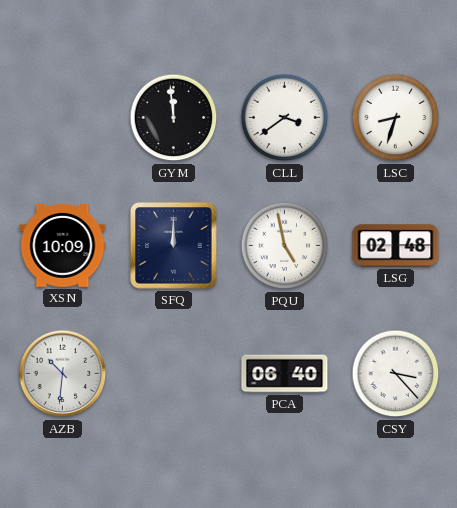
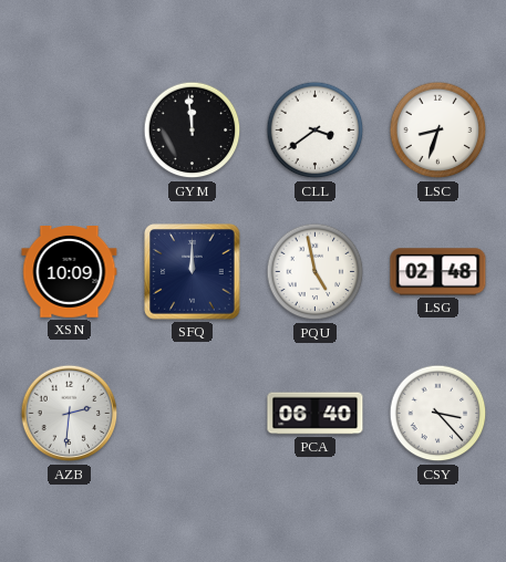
AZB: 10:31 -> 2:31 (70, 414)
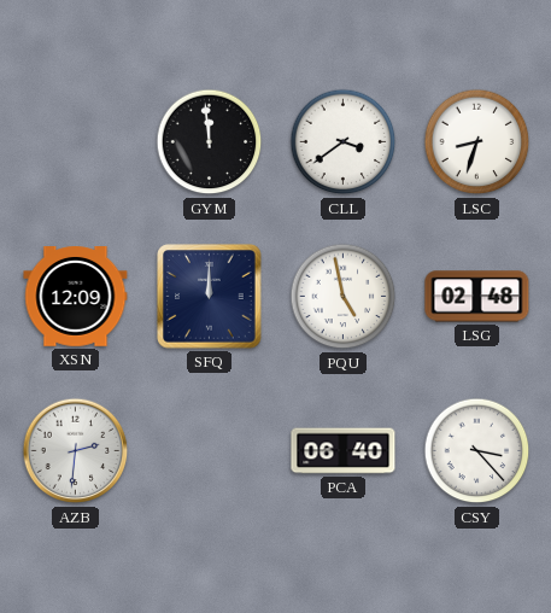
XSN: 10:09 -> 12:09 (76, 297)
